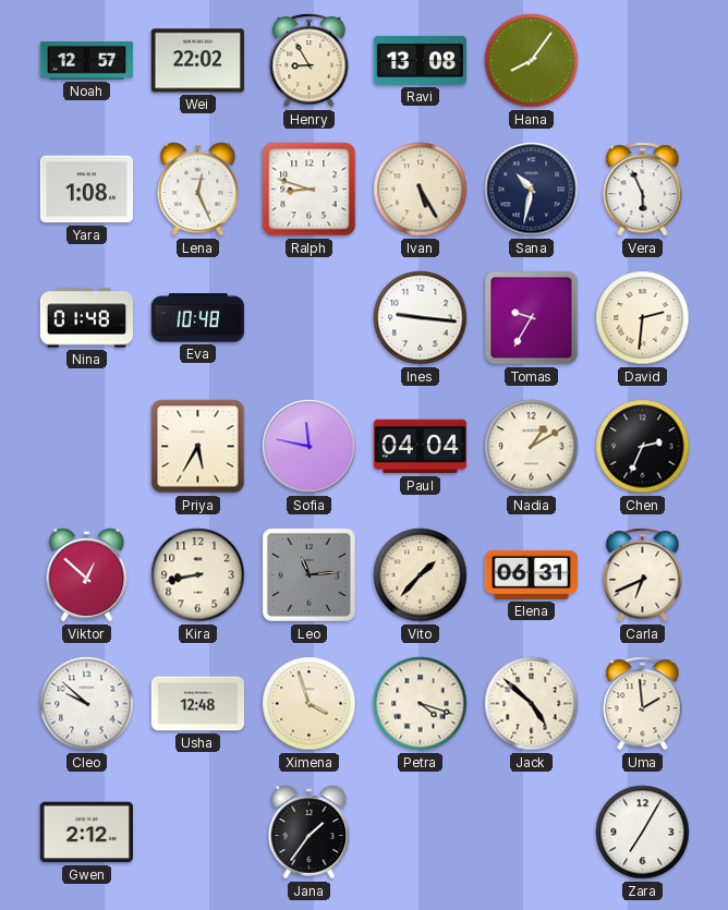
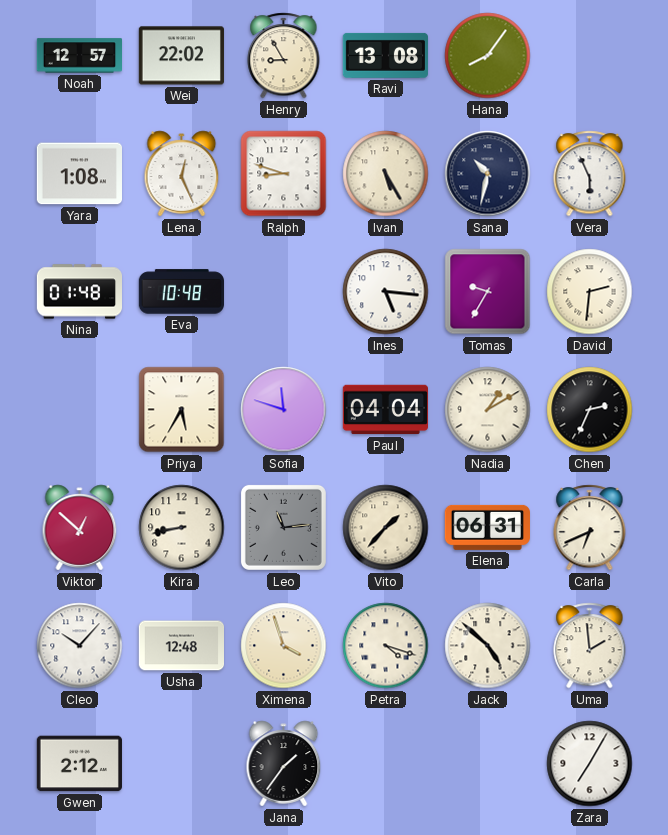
Ines: 9:16 -> 5:16 (386, 292)
Sofia: 11:47 -> 11:48 (284, 410)
Cleo: 9:52 -> 10:07 (80, 646)
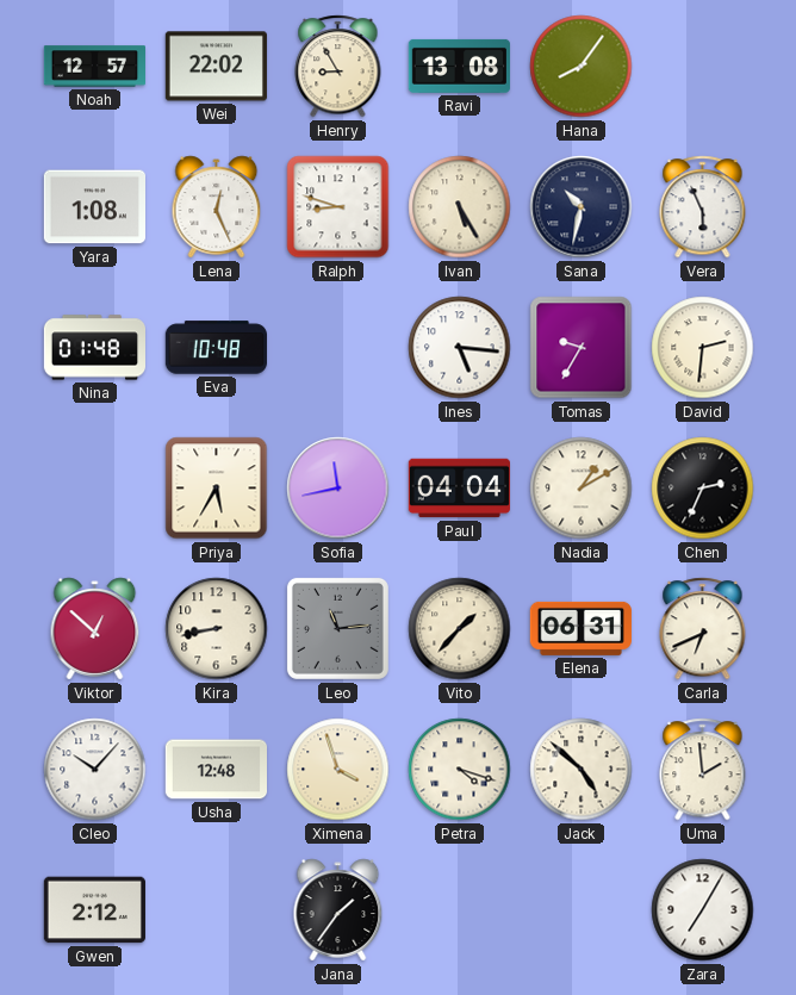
Sofia: 11:48 -> 11:43 (338, 489)
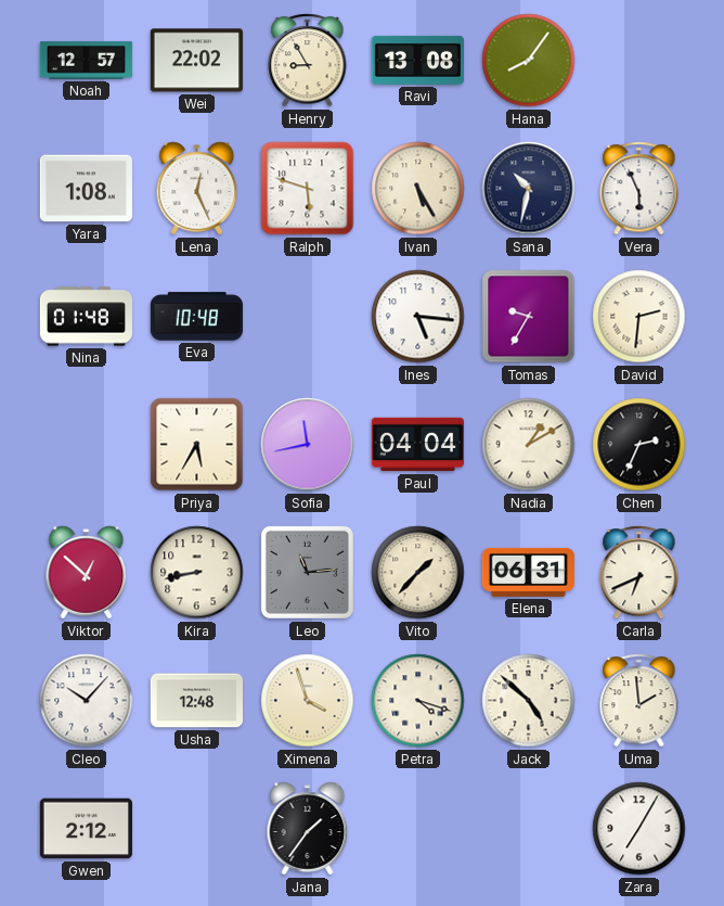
Ralph: 8:48 -> 5:48 (308, 189)
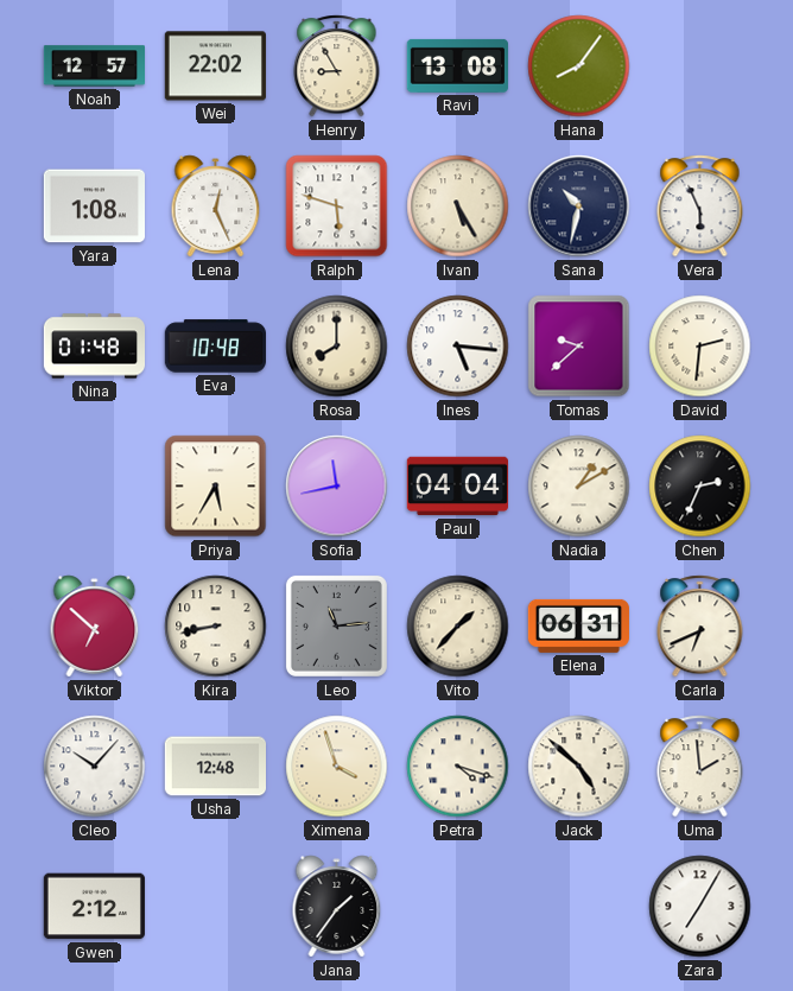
Rosa: none -> 8:00 (337, 347)
Tomas: 9:35 -> 9:38 (579, 347)
Viktor: 12:52 -> 6:52 (95, 627)
